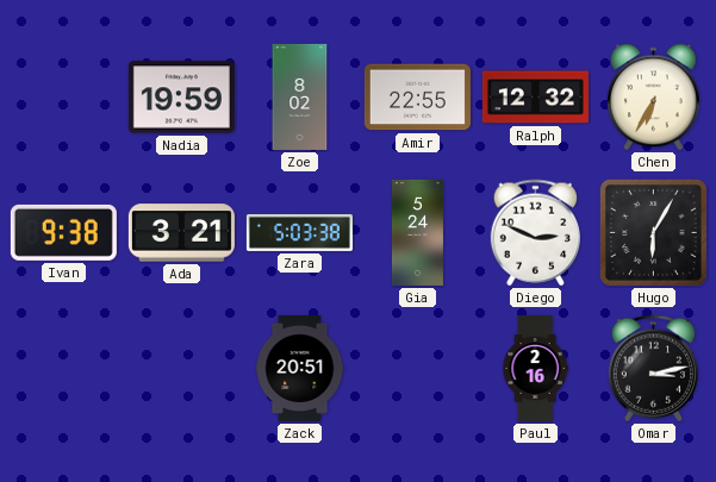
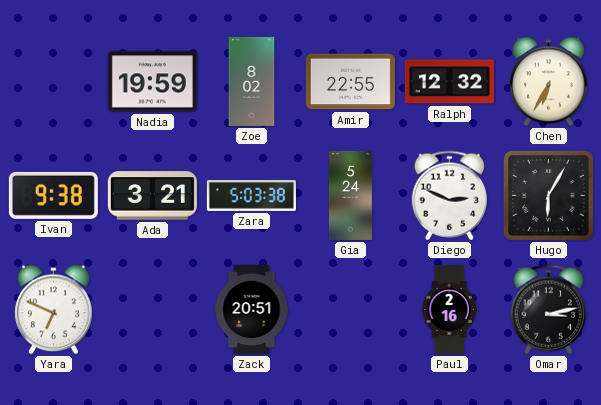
Yara: none -> 6:49 (54, 310)
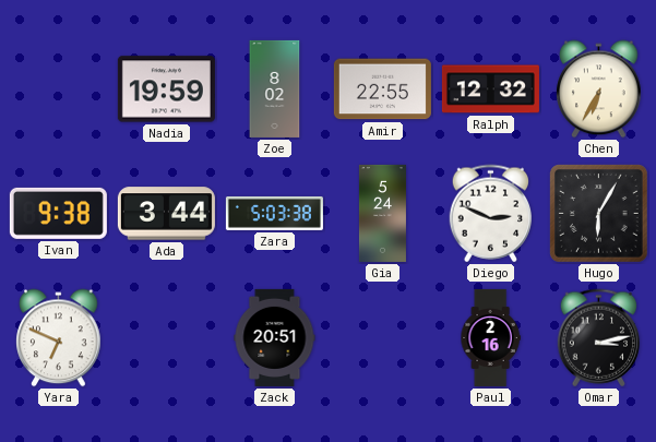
Ada: 3:21 -> 3:44 (166, 214)
